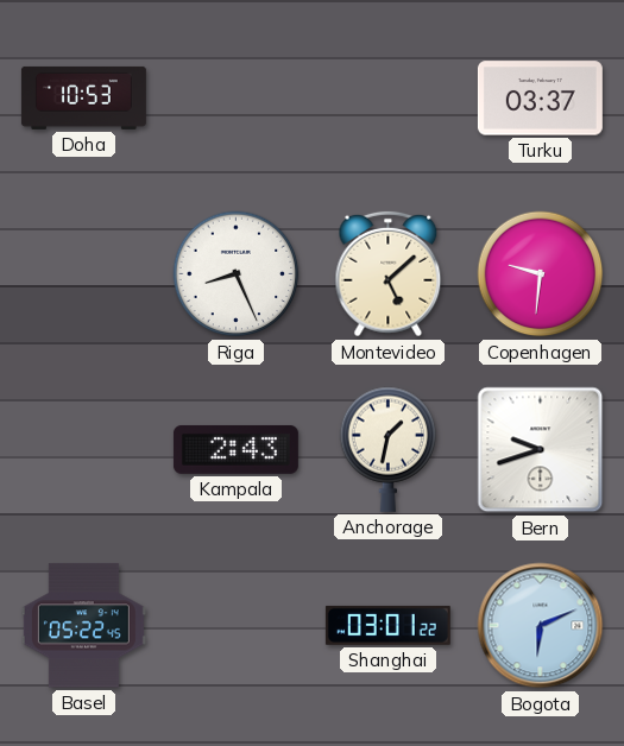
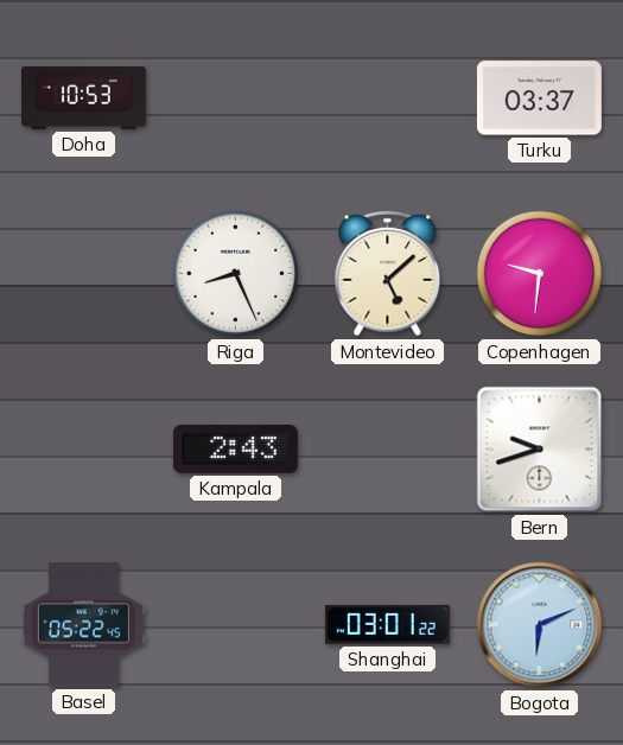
Anchorage: 1:32 -> none (389, 449)
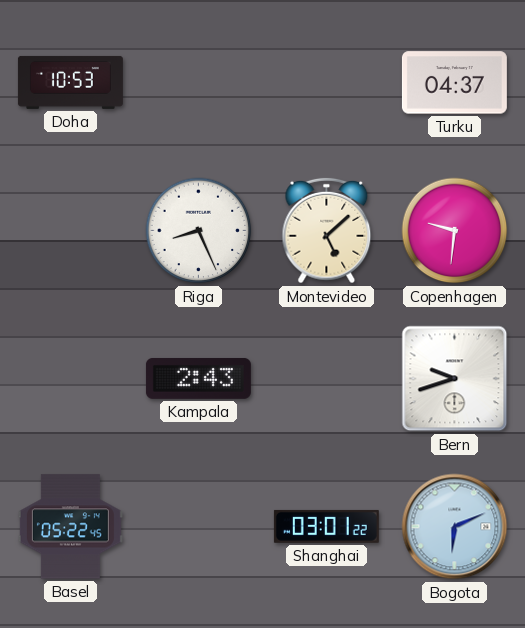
Turku: 03:37 -> 04:37 (454, 83)
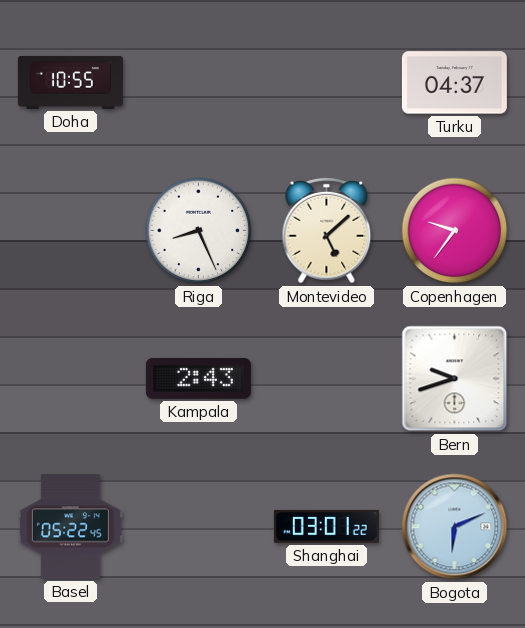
Doha: 10:53 -> 10:55 (70, 82)
Copenhagen: 9:31 -> 9:36 (455, 231)
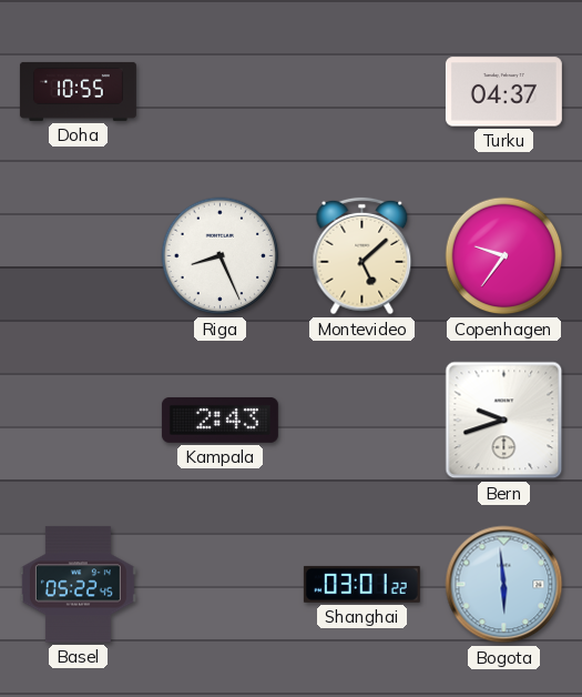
Bogota: 6:11 -> 5:59 (504, 585)
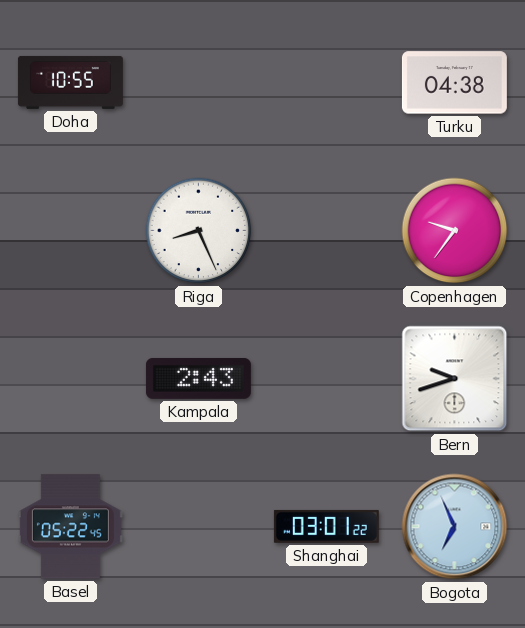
Turku: 04:37 -> 04:38 (454, 83)
Montevideo: 5:08 -> none (363, 256)
Bogota: 5:59 -> 6:56 (455, 527)
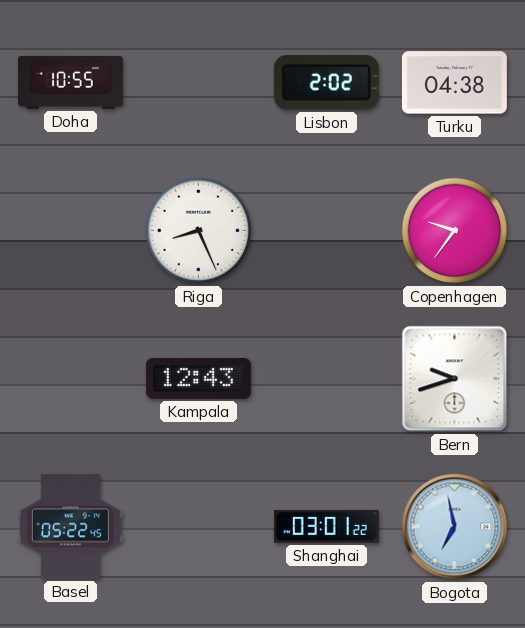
Lisbon: none -> 2:02 (326, 83)
Kampala: 2:43 -> 12:43 (198, 378)
Bogota: 6:56 -> 6:58 (455, 527)
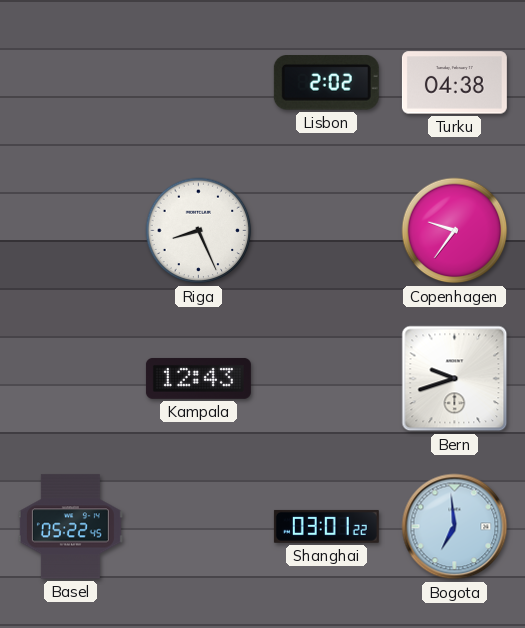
Doha: 10:55 -> none (70, 82)
Bogota: 6:58 -> 6:59 (455, 527)
